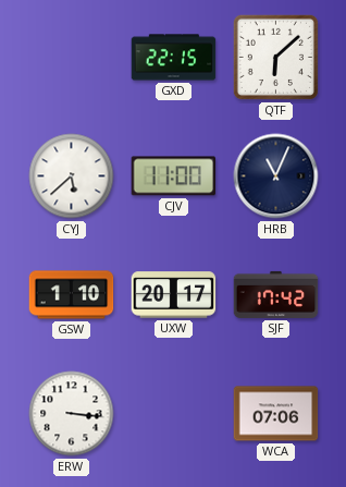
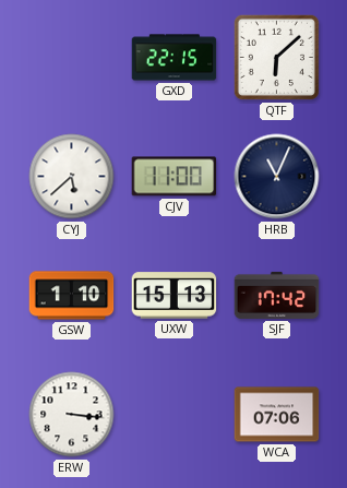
UXW: 20:17 -> 15:13 (175, 296)
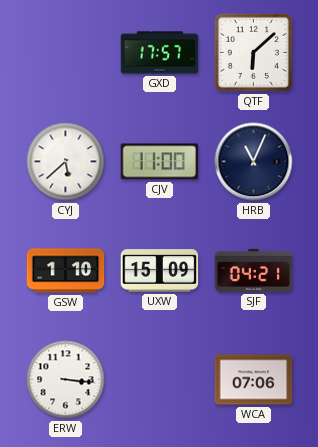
GXD: 22:15 -> 17:57 (160, 53)
UXW: 15:13 -> 15:09 (160, 271)
SJF: 17:42 -> 04:21 (254, 270)
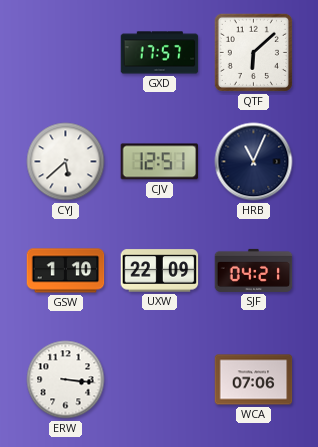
CJV: 11:00 -> 12:51 (160, 162)
UXW: 15:09 -> 22:09 (160, 271)
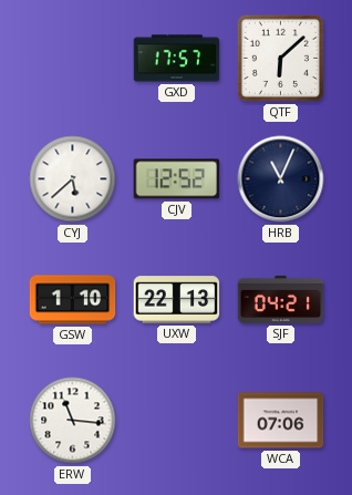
CJV: 12:51 -> 12:52 (177, 179)
UXW: 22:09 -> 22:13 (177, 300)
ERW: 3:16 -> 11:16 (73, 421)
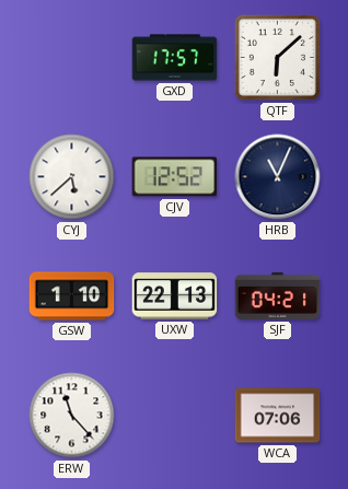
ERW: 11:16 -> 11:23 (72, 416)
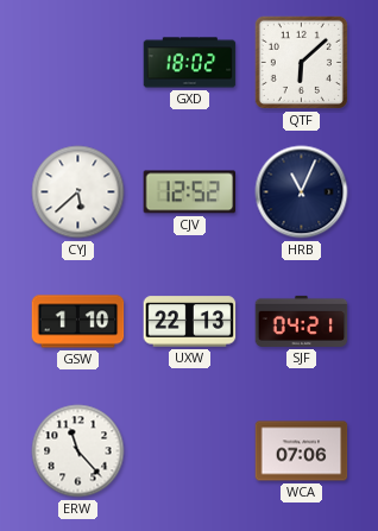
GXD: 17:57 -> 18:02 (190, 63)
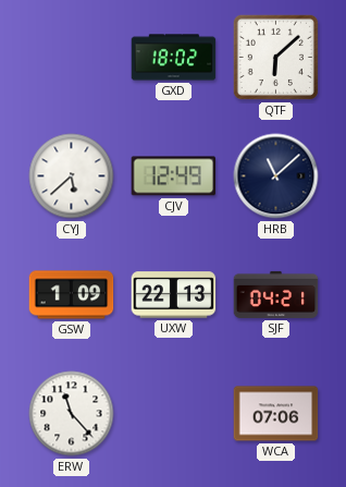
CJV: 12:52 -> 12:49 (174, 176)
HRB: 11:04 -> 11:08 (276, 176)
GSW: 1:10 -> 1:09 (72, 295)
